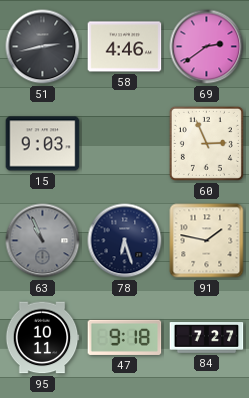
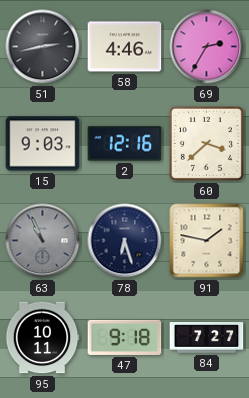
69: 2:39 -> 2:35 (207, 47)
2: none -> 12:16 (125, 144)
60: 2:56 -> 3:38 (206, 143)
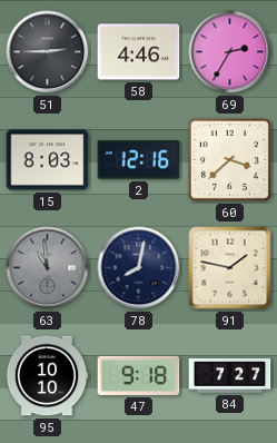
51: 2:43 -> 2:45 (48, 52)
15: 9:03 -> 8:03 (48, 160)
63: 10:56 -> 10:59 (48, 268)
78: 6:27 -> 8:02 (139, 268)
95: 10:11 -> 10:10 (47, 376)
